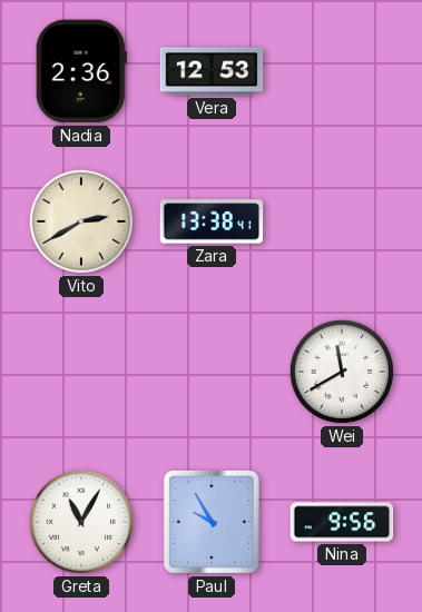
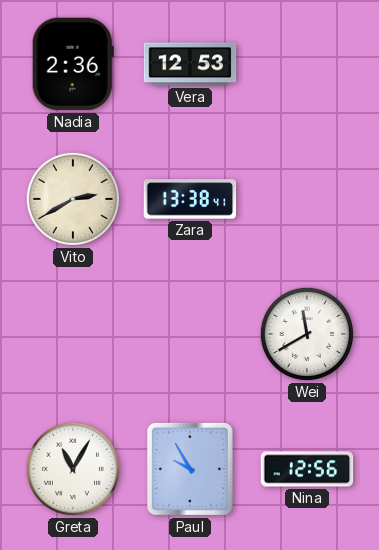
Nina: 9:56 -> 12:56 (307, 469)
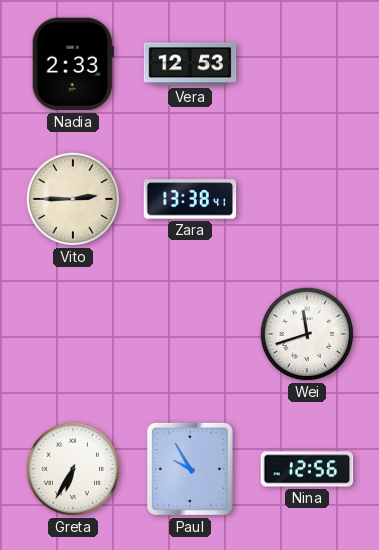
Nadia: 2:36 -> 2:33 (73, 64)
Vito: 2:40 -> 2:45 (73, 199)
Wei: 11:40 -> 11:42 (307, 334)
Greta: 11:05 -> 6:35 (73, 469)
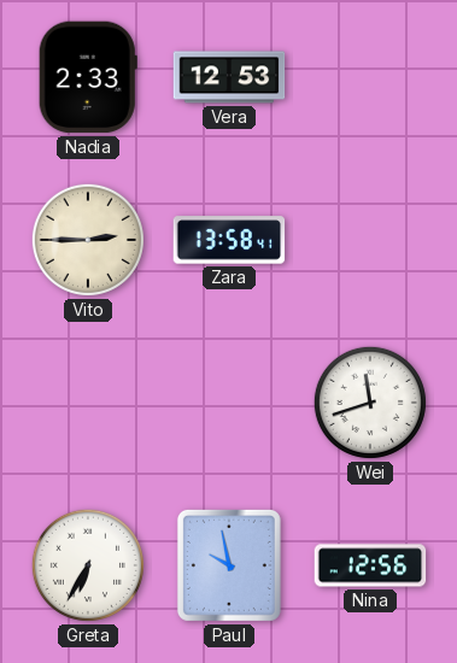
Zara: 13:38 -> 13:58 (229, 240)
Paul: 9:55 -> 9:58 (229, 565)
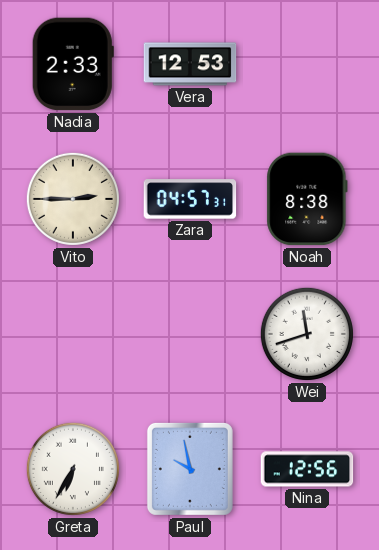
Zara: 13:58 -> 04:57 (190, 199)
Noah: none -> 8:38 (307, 199)
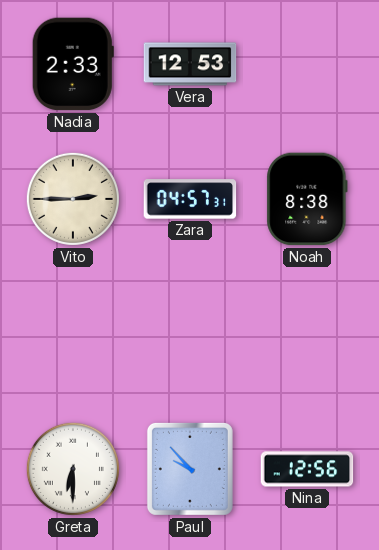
Wei: 11:42 -> none (307, 334)
Greta: 6:35 -> 6:30 (73, 469)
Paul: 9:58 -> 9:53 (190, 469)
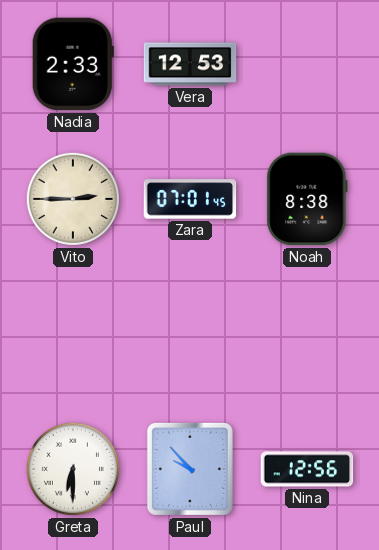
Zara: 04:57 -> 07:01 (190, 199)
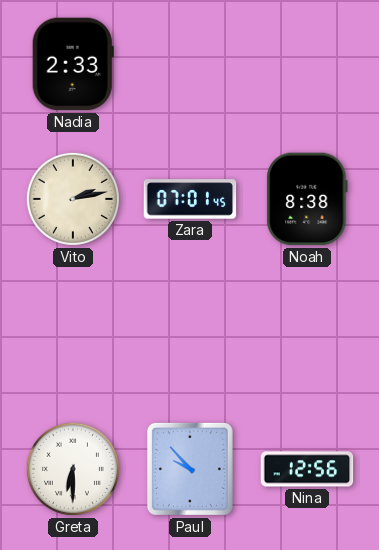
Vera: 12:53 -> none (190, 64)
Vito: 2:45 -> 2:13 (73, 199)
